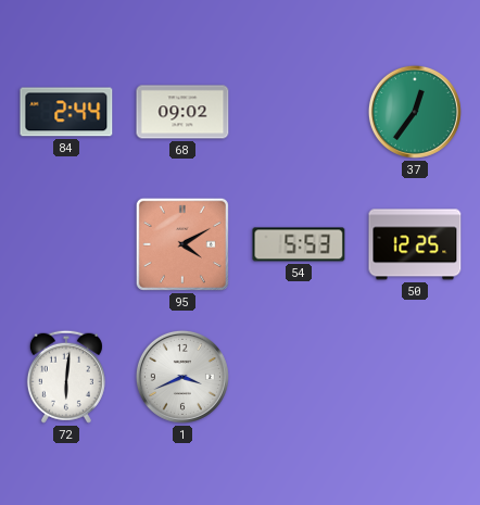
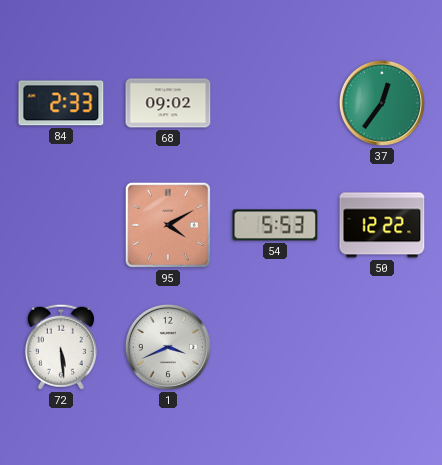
84: 2:44 -> 2:33 (61, 103)
50: 12:25 -> 12:22 (382, 225)
72: 6:01 -> 5:29 (61, 347)
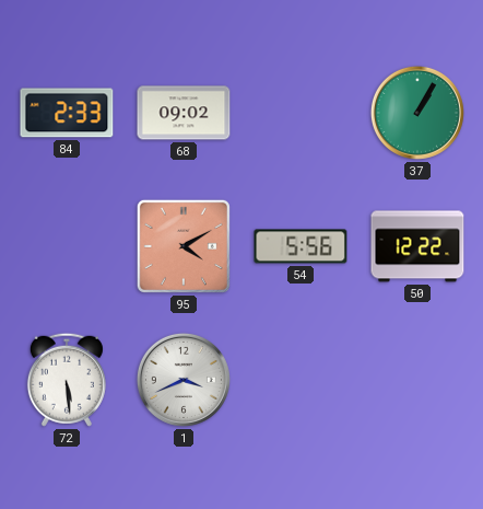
37: 12:36 -> 1:05 (417, 113)
54: 5:53 -> 5:56 (301, 246)
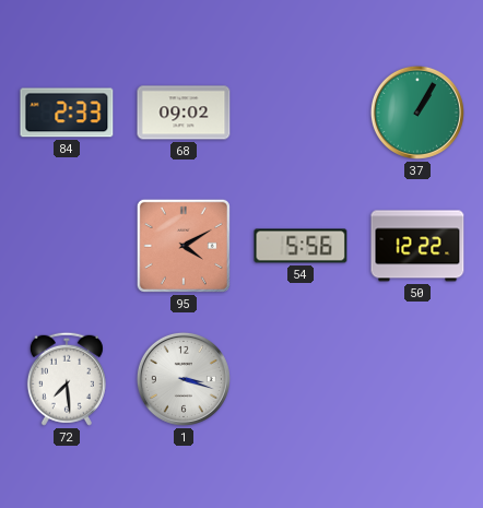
72: 5:29 -> 7:29 (67, 379)
1: 3:41 -> 3:18 (184, 379)
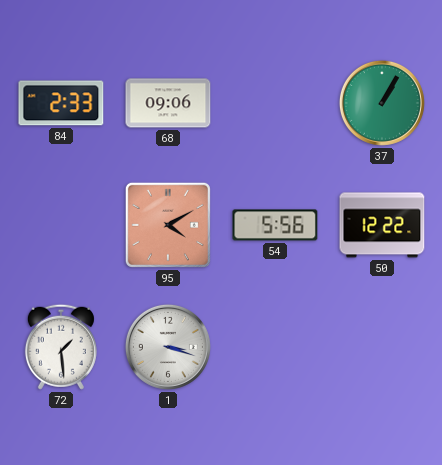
68: 09:02 -> 09:06 (168, 103)
72: 7:29 -> 1:29 (61, 347)
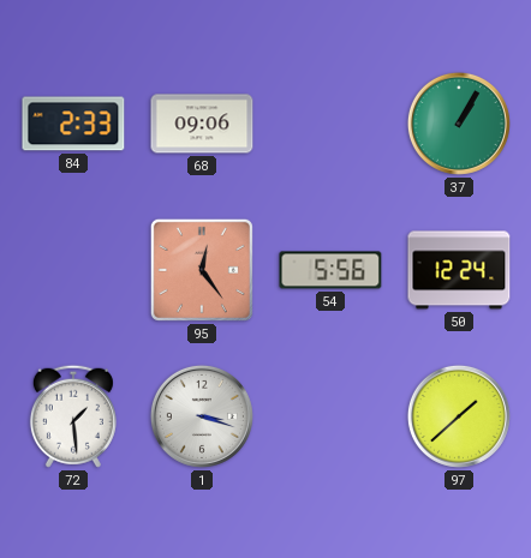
95: 4:10 -> 12:24 (202, 270)
50: 12:22 -> 12:24 (459, 270)
97: none -> 1:38 (459, 416)
